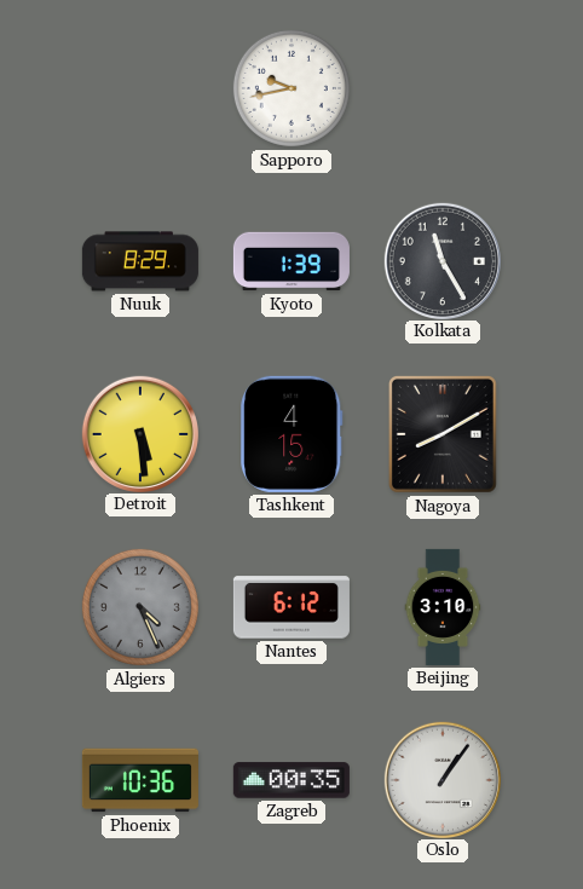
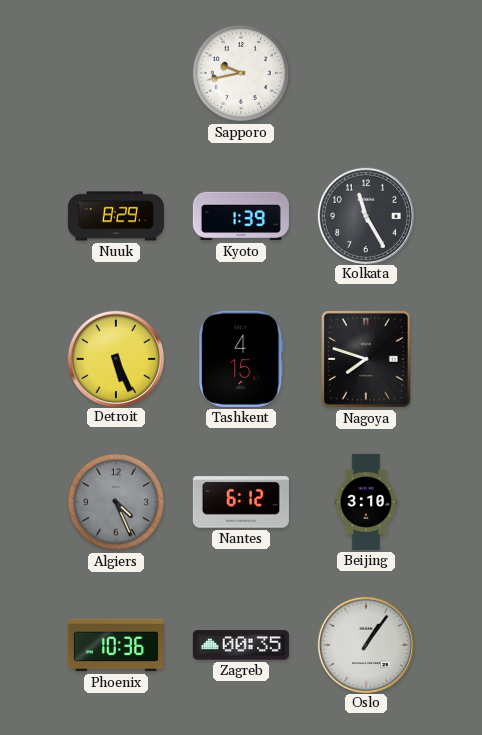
Detroit: 5:29 -> 5:26 (115, 358)
Nagoya: 8:10 -> 7:48 (366, 359)
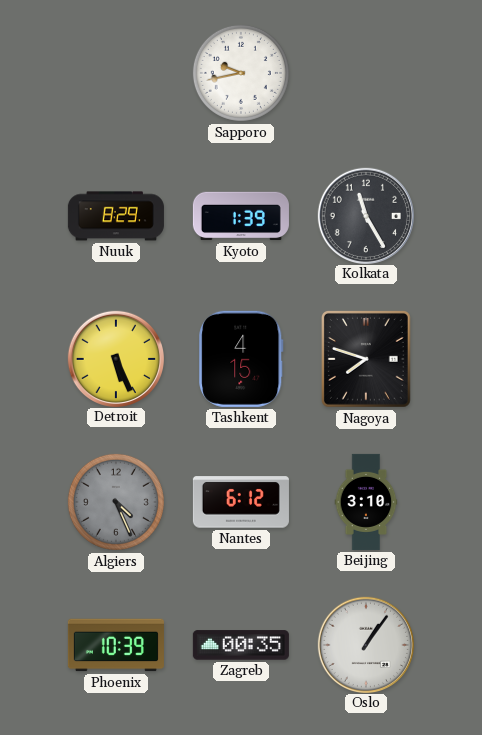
Phoenix: 10:36 -> 10:39 (116, 645)
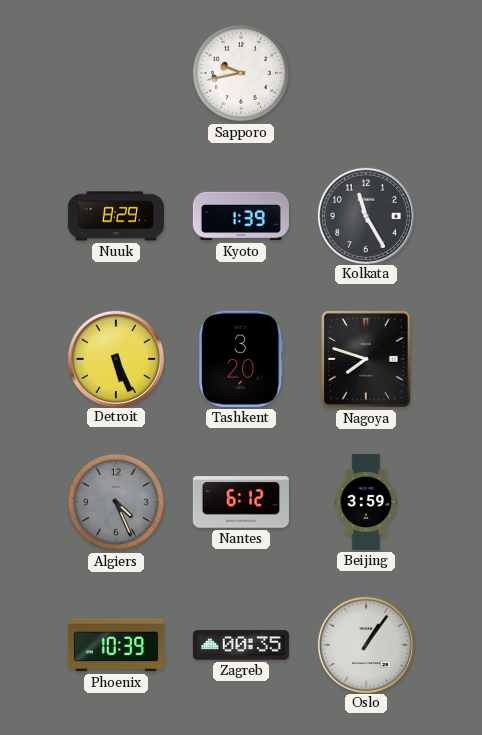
Tashkent: 4:15 -> 3:20 (241, 359)
Beijing: 3:10 -> 3:59 (366, 502)
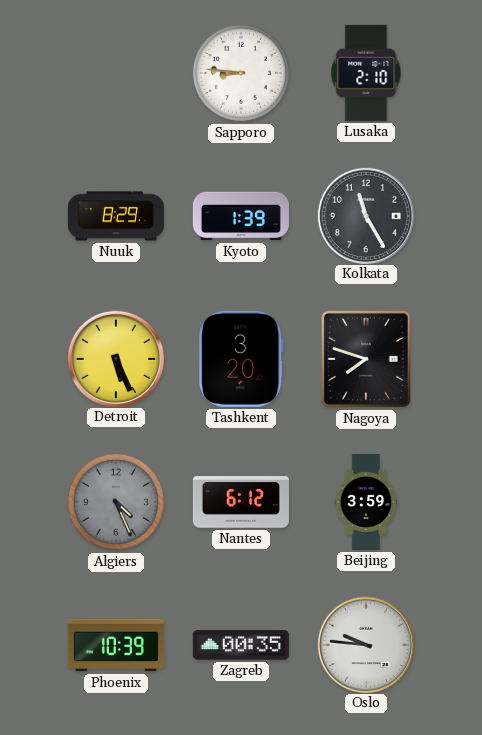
Sapporo: 9:43 -> 8:46 (241, 73)
Lusaka: none -> 2:10 (366, 73)
Oslo: 1:06 -> 9:46 (365, 644)
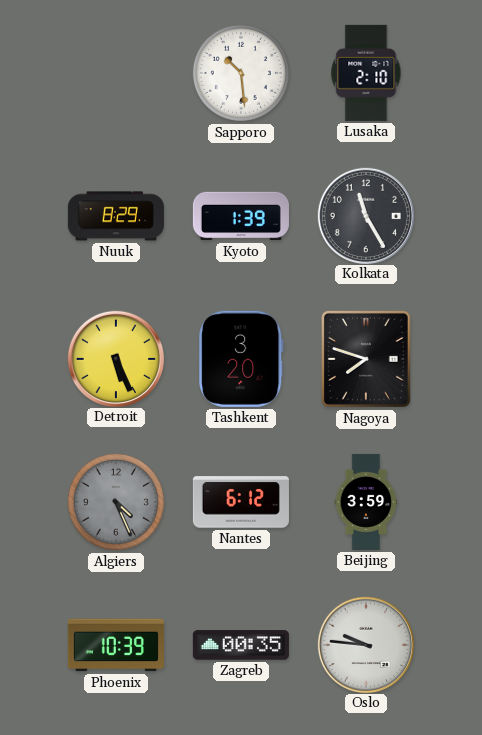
Sapporo: 8:46 -> 10:29 (241, 73)
